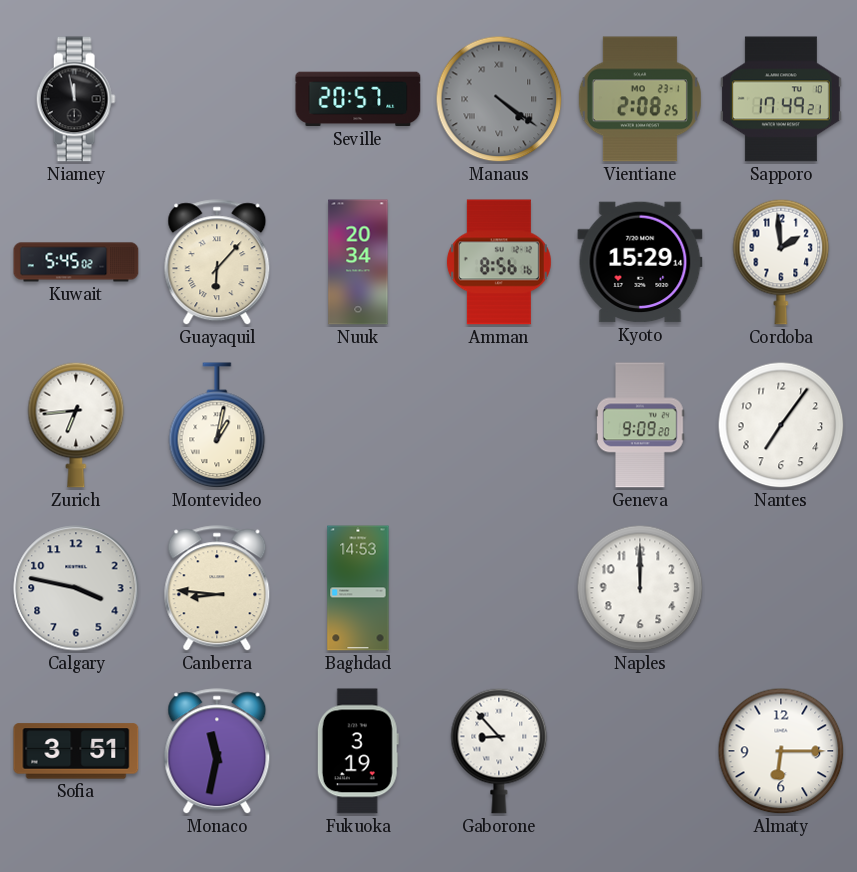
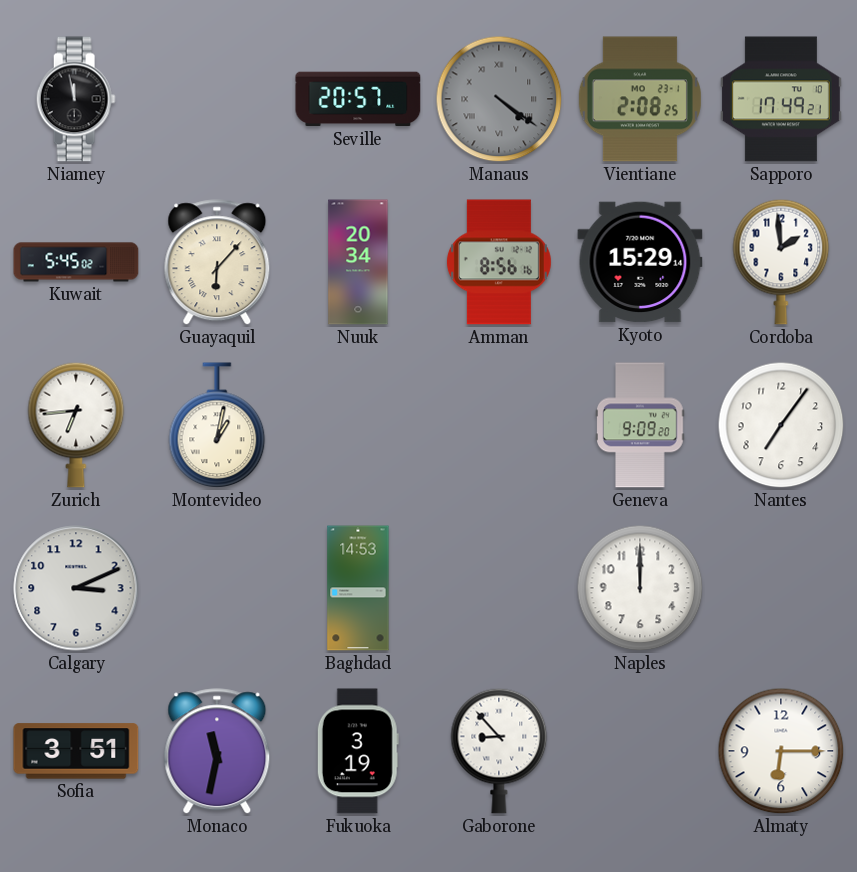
Calgary: 3:47 -> 3:11 (76, 588)
Canberra: 8:46 -> none (217, 589)
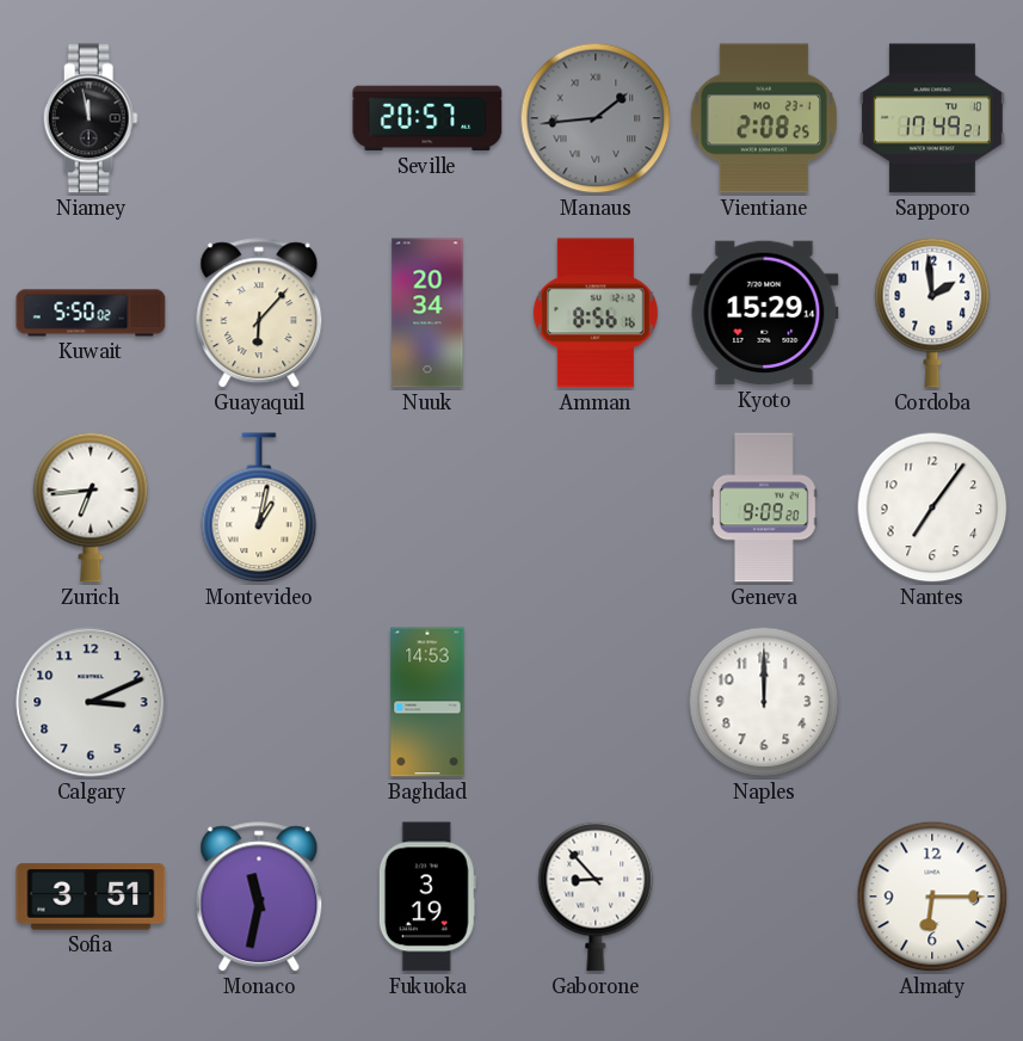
Manaus: 4:21 -> 1:44 (596, 118)
Kuwait: 5:45 -> 5:50 (91, 313)
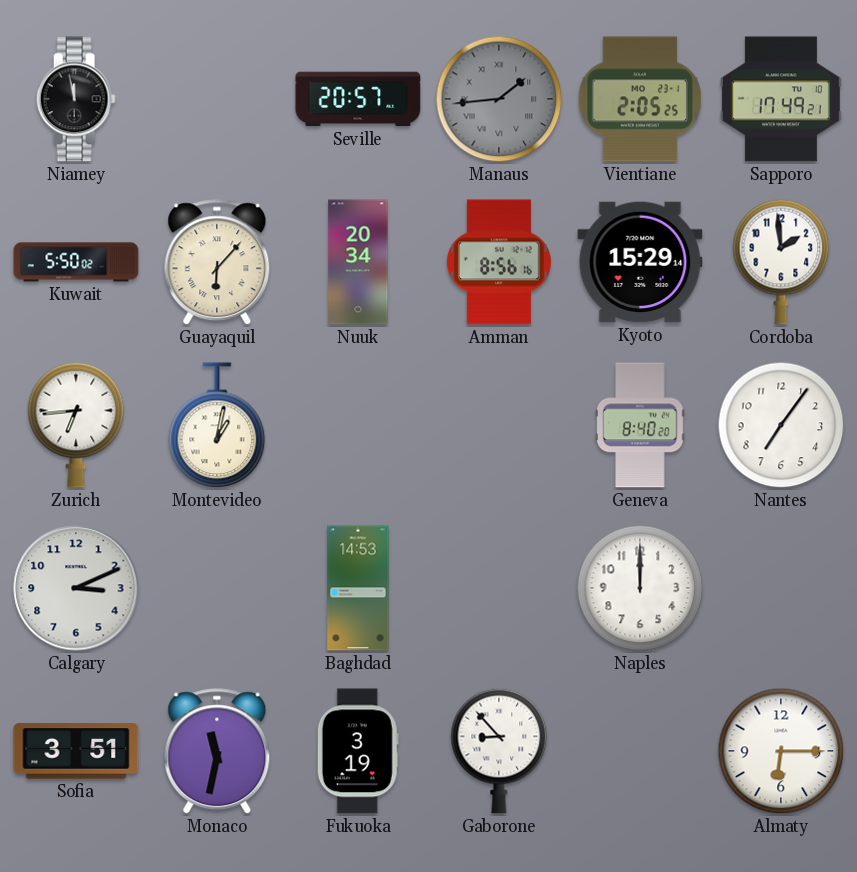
Vientiane: 2:08 -> 2:05 (640, 99)
Geneva: 9:09 -> 8:40 (640, 425)
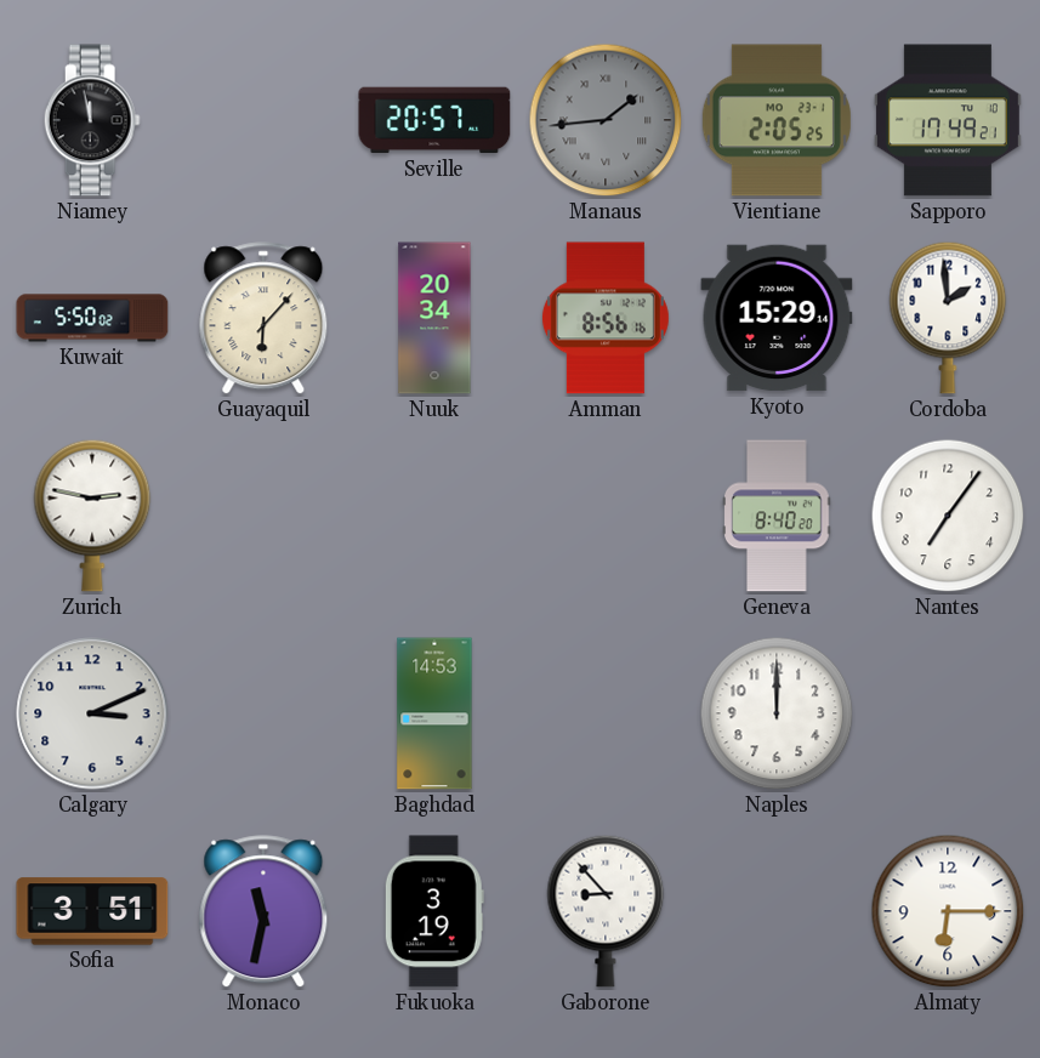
Zurich: 6:44 -> 2:47 (92, 516)
Montevideo: 1:02 -> none (217, 426)
